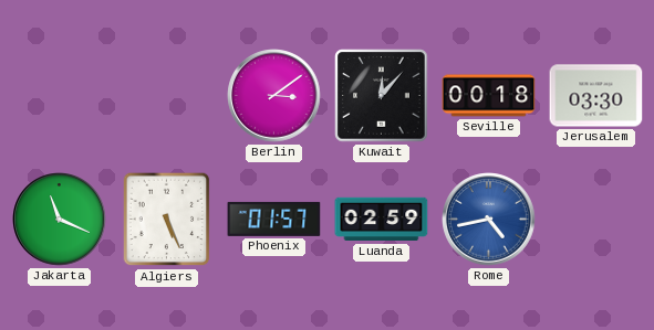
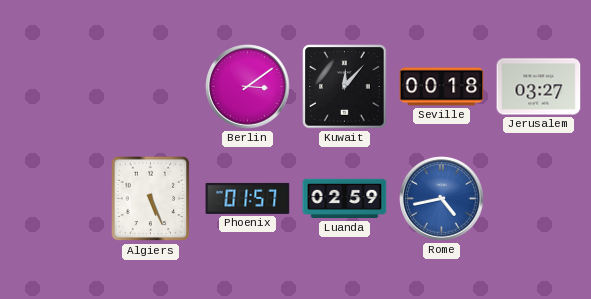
Jerusalem: 03:30 -> 03:27 (539, 87)
Jakarta: 11:19 -> none (60, 220)
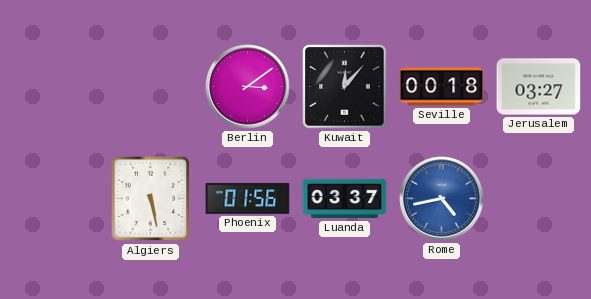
Algiers: 5:26 -> 5:28 (151, 199)
Phoenix: 01:57 -> 01:56 (248, 198)
Luanda: 02:59 -> 03:37 (345, 199)
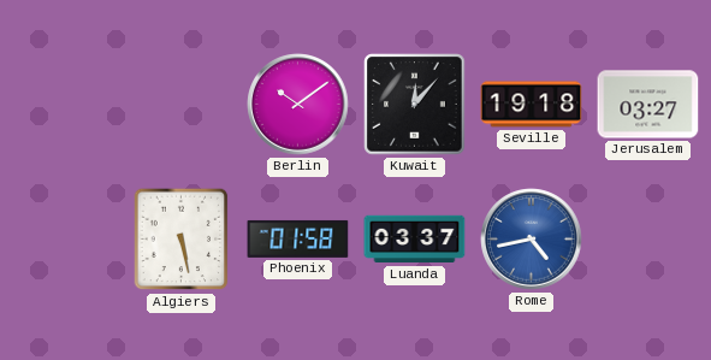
Berlin: 3:09 -> 10:09 (298, 105)
Seville: 00:18 -> 19:18 (532, 105)
Phoenix: 01:56 -> 01:58 (298, 238)
